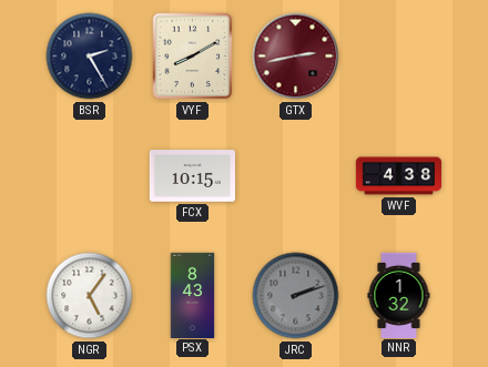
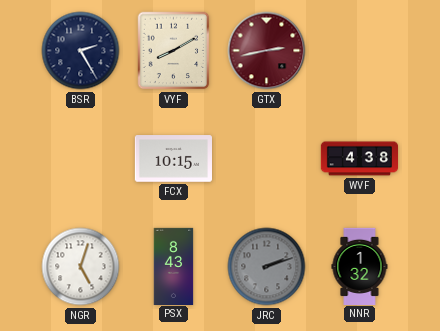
NGR: 5:06 -> 5:03 (81, 267)
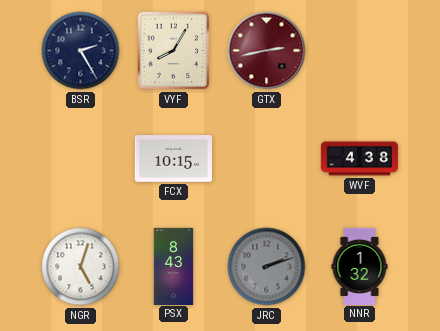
VYF: 8:10 -> 8:05 (174, 51)
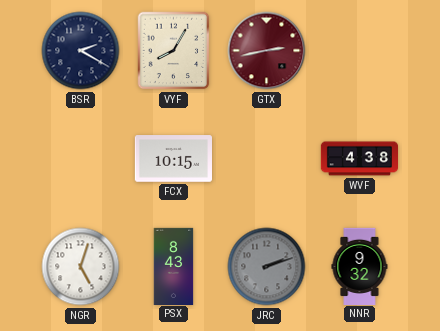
BSR: 2:25 -> 2:20 (81, 51)
NNR: 1:32 -> 9:32 (360, 266)
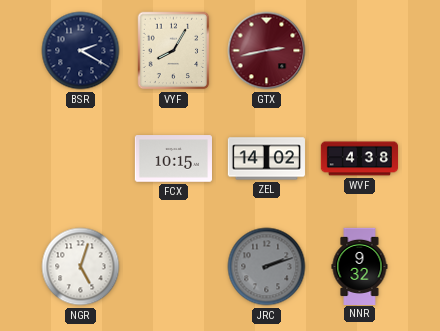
ZEL: none -> 14:02 (266, 159)
PSX: 8:43 -> none (174, 266)
